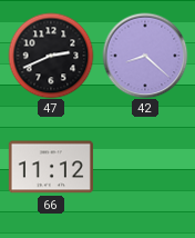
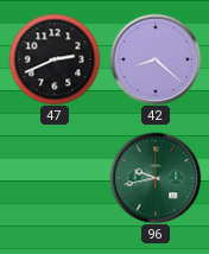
66: 11:12 -> none (51, 167)
96: none -> 9:43 (156, 178)
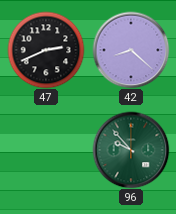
96: 9:43 -> 9:53 (131, 150)
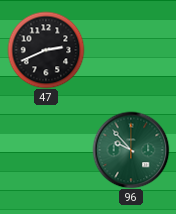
42: 8:22 -> none (131, 50)
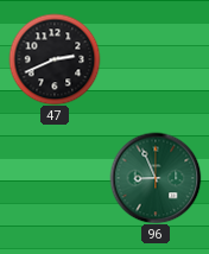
96: 9:53 -> 8:56 (156, 178)
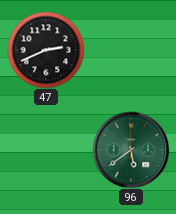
96: 8:56 -> 5:39 (131, 150)
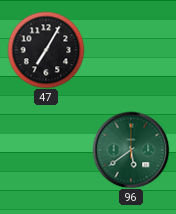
47: 2:41 -> 7:05 (46, 50)
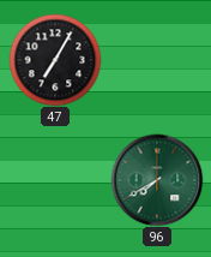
96: 5:39 -> 7:40 (157, 180)
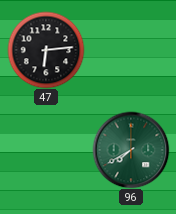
47: 7:05 -> 6:14 (46, 50)
